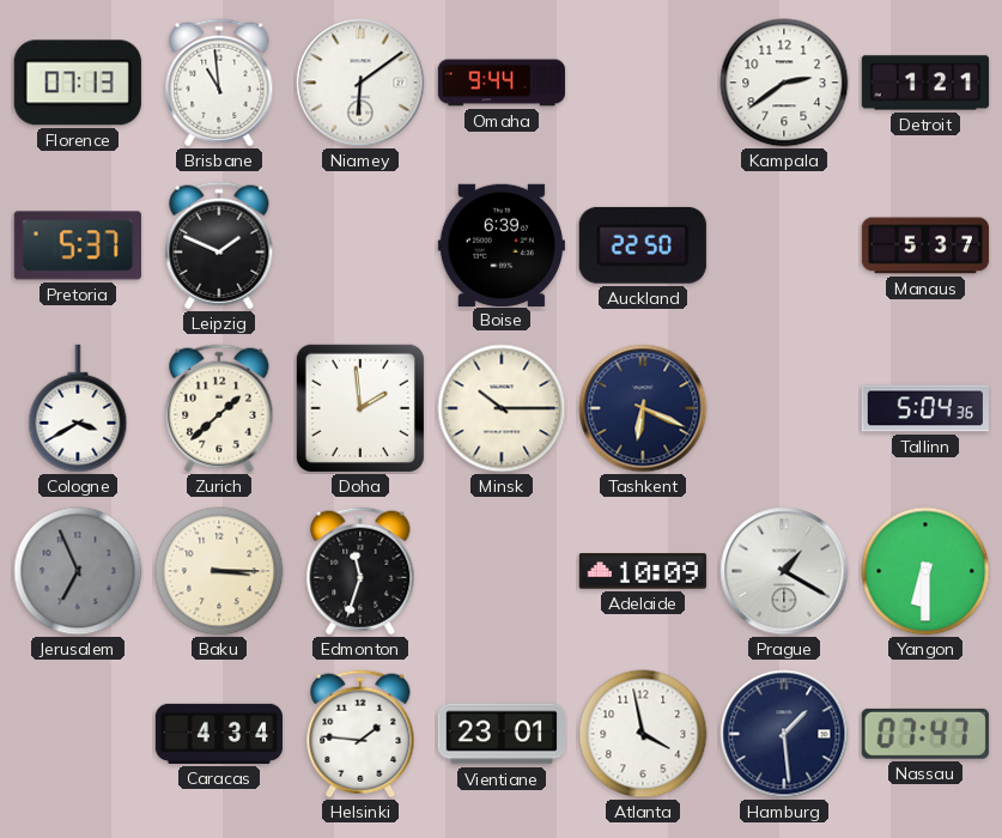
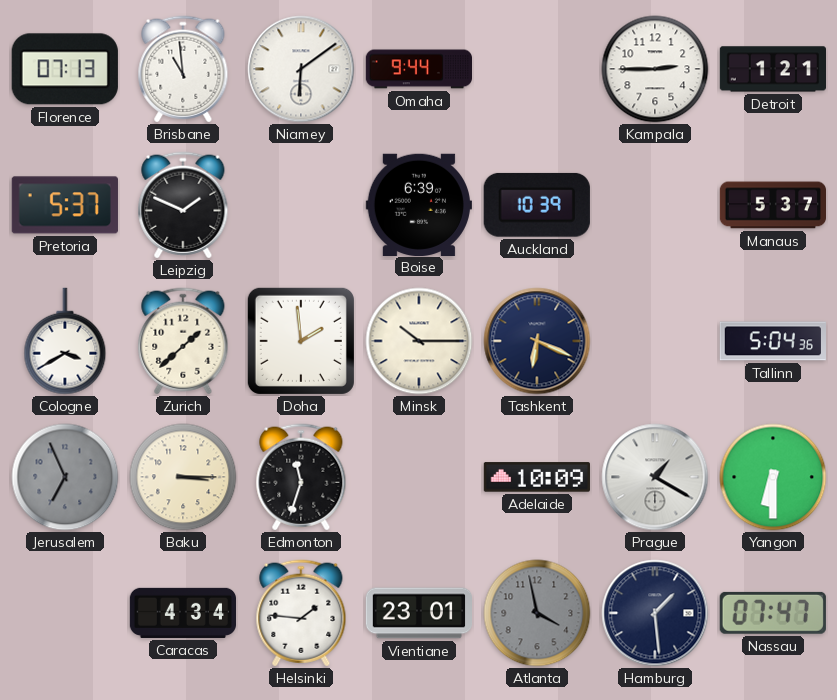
Kampala: 2:39 -> 2:45 (655, 69)
Auckland: 22:50 -> 10:39 (537, 205)
Atlanta dial: white -> grey (537, 613)
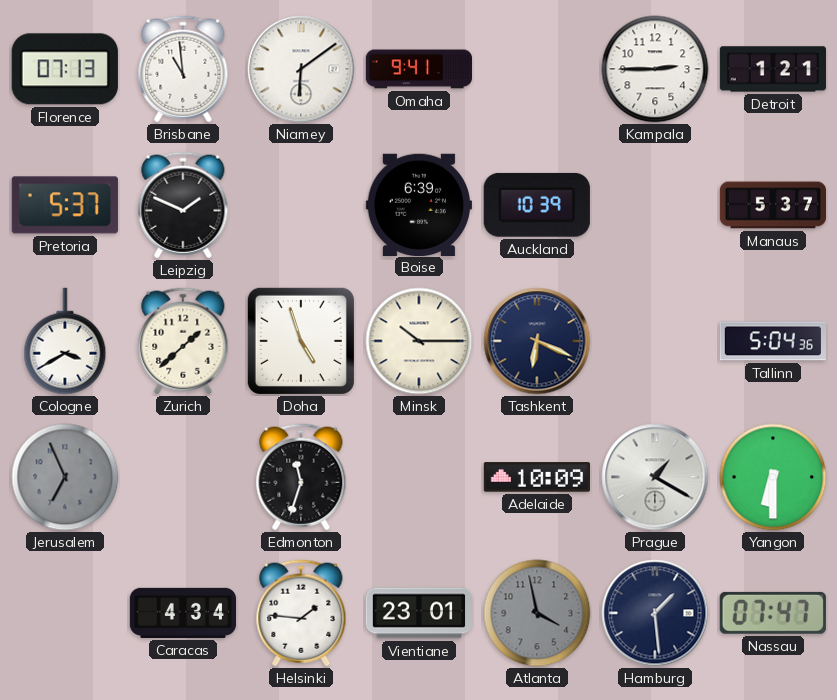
Omaha: 9:44 -> 9:41 (418, 69)
Doha: 1:59 -> 4:57 (301, 341)
Baku: 3:15 -> none (183, 477)
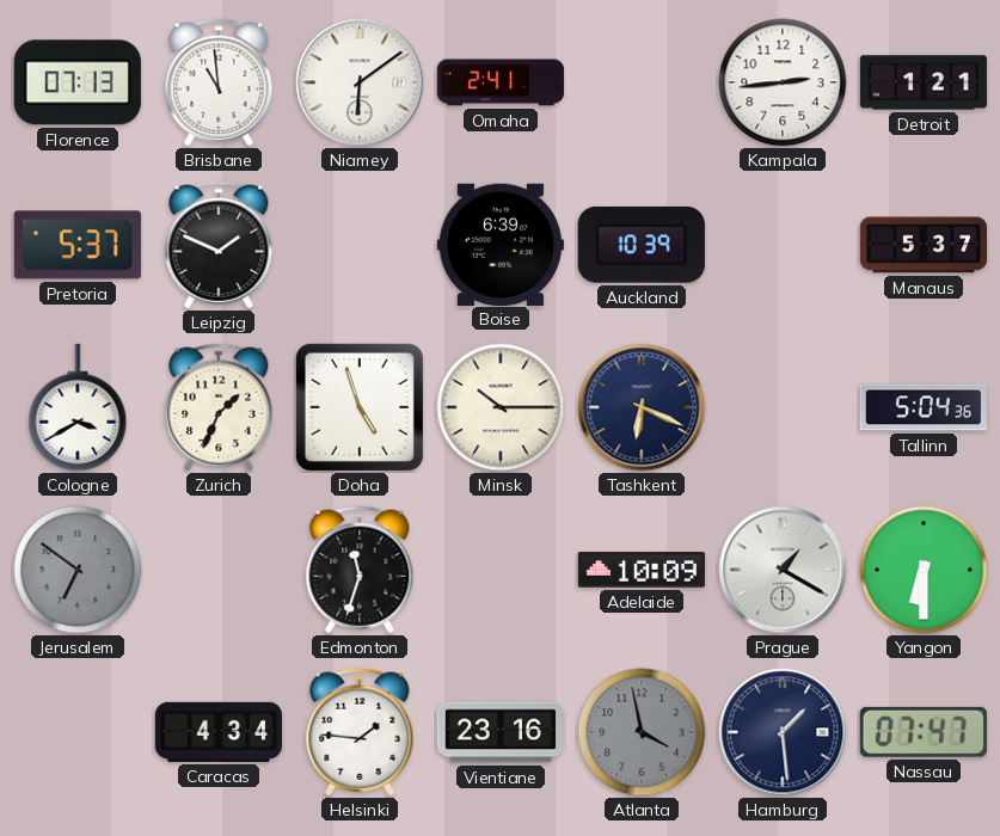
Omaha: 9:41 -> 2:41 (499, 82)
Kampala: 2:45 -> 2:44 (783, 82)
Zurich: 1:38 -> 1:34 (219, 407)
Jerusalem: 6:56 -> 6:51 (78, 570)
Vientiane: 23:01 -> 23:16 (501, 732)
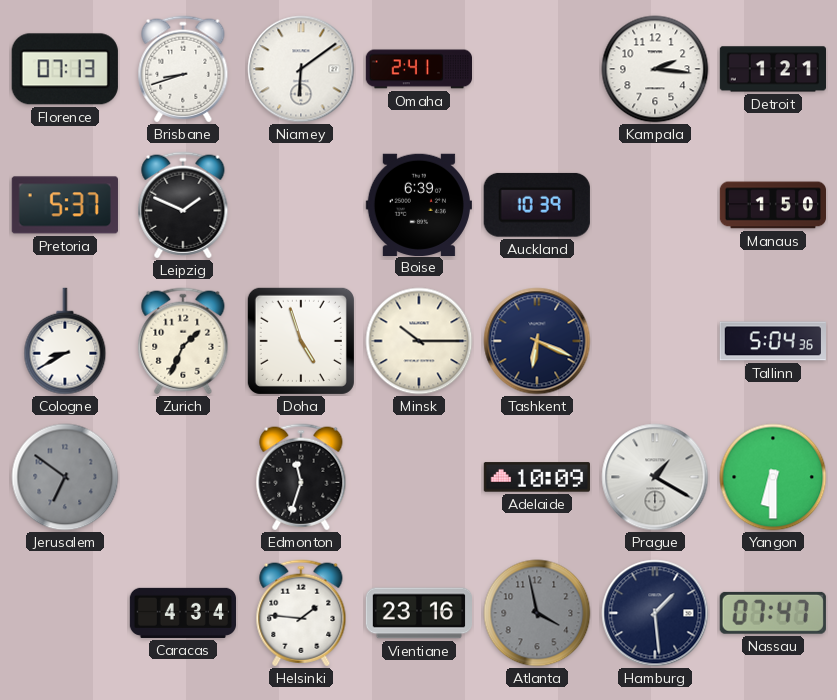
Brisbane: 10:59 -> 8:42 (183, 69)
Kampala: 2:44 -> 2:16 (655, 69)
Manaus: 5:37 -> 1:50 (772, 205)
Cologne: 3:40 -> 8:40 (65, 341)
